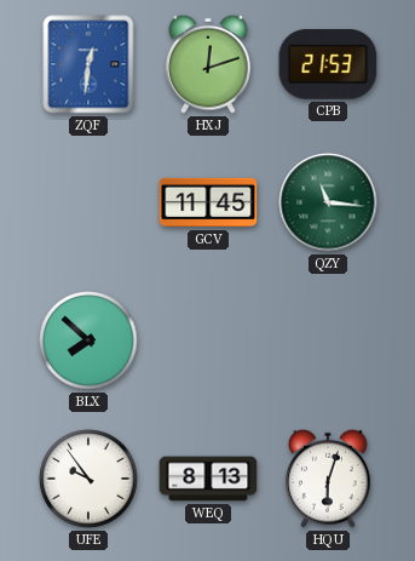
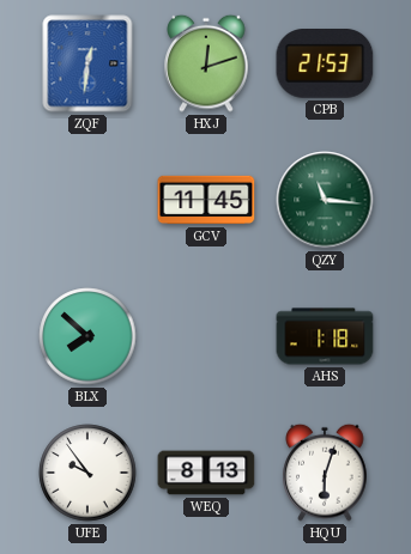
AHS: none -> 1:18 (325, 336)
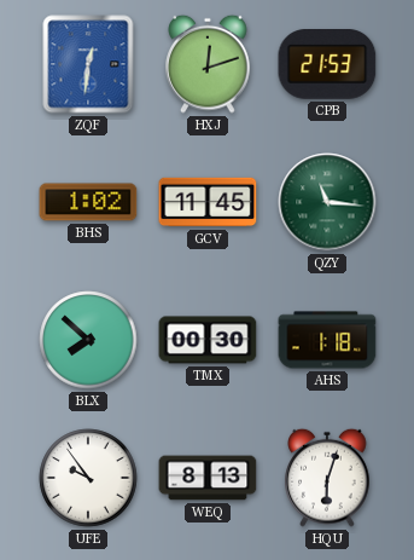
BHS: none -> 1:02 (88, 202)
TMX: none -> 00:30 (208, 340)
